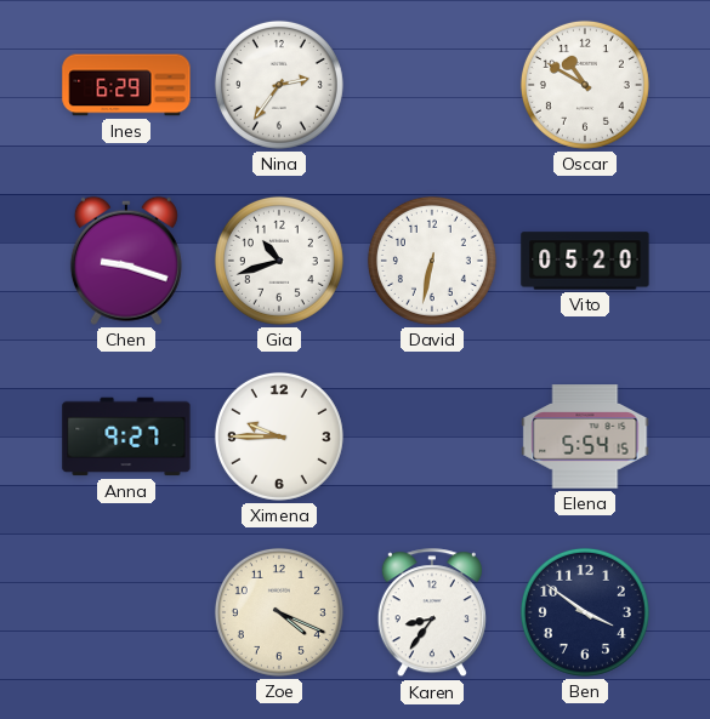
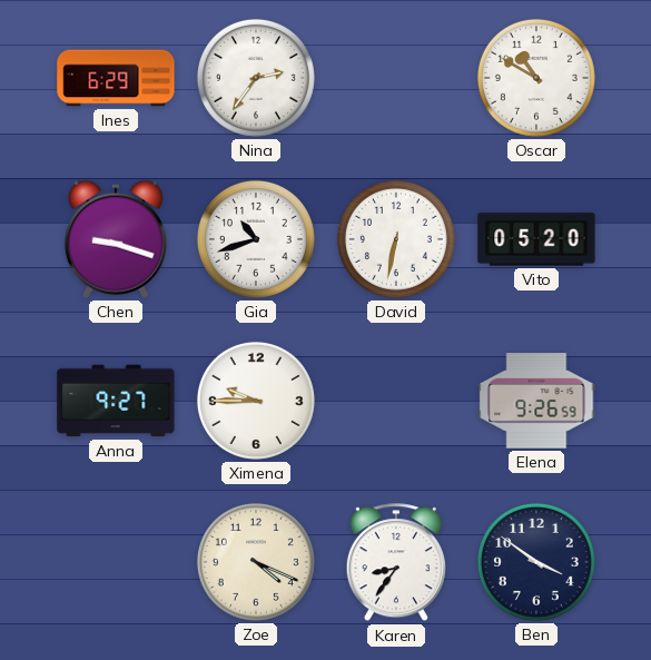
Elena: 5:54 -> 9:26 (536, 401)
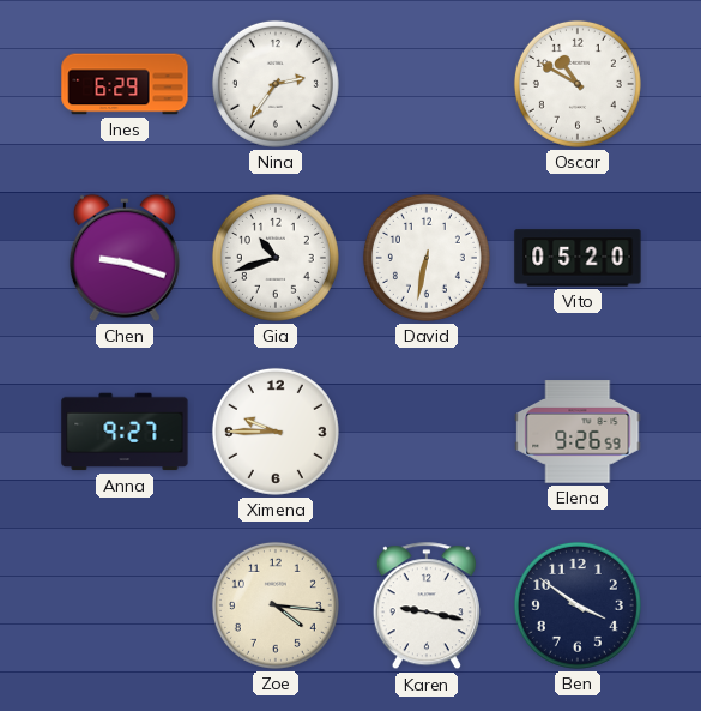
Zoe: 4:19 -> 4:16 (276, 605)
Karen: 8:36 -> 9:17 (427, 607)
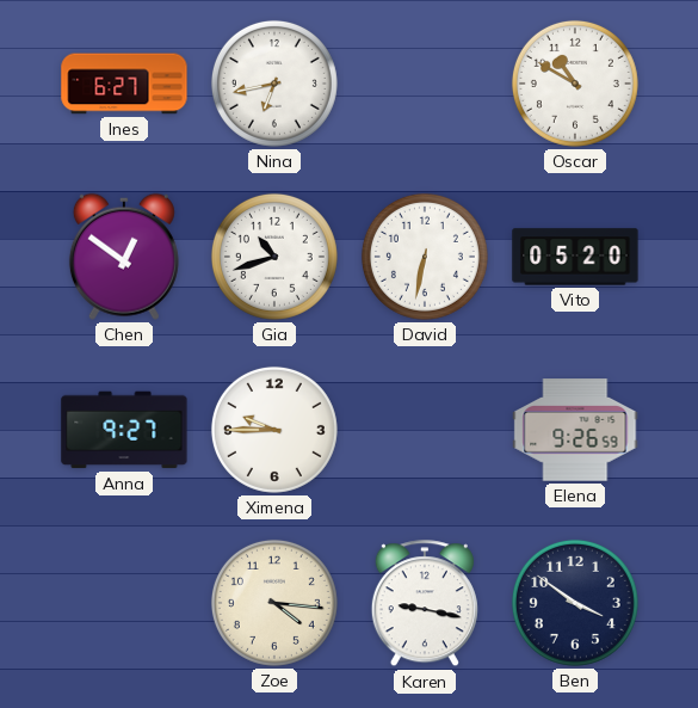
Ines: 6:29 -> 6:27 (124, 84)
Nina: 2:36 -> 6:43 (274, 84)
Chen: 9:18 -> 12:51 (124, 257)
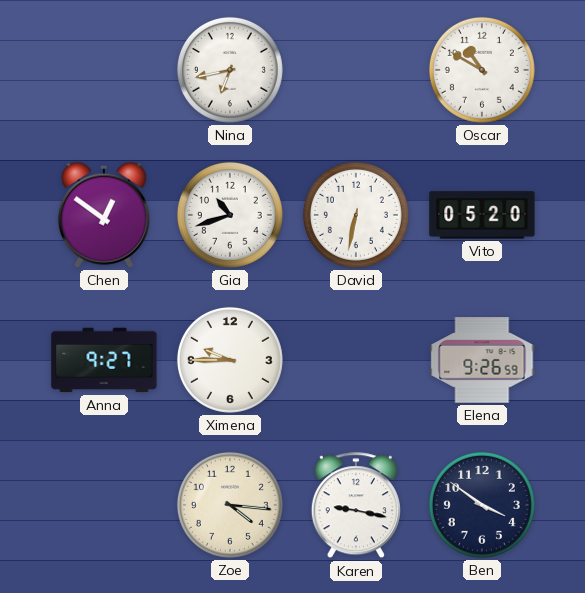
Ines: 6:27 -> none (124, 84)
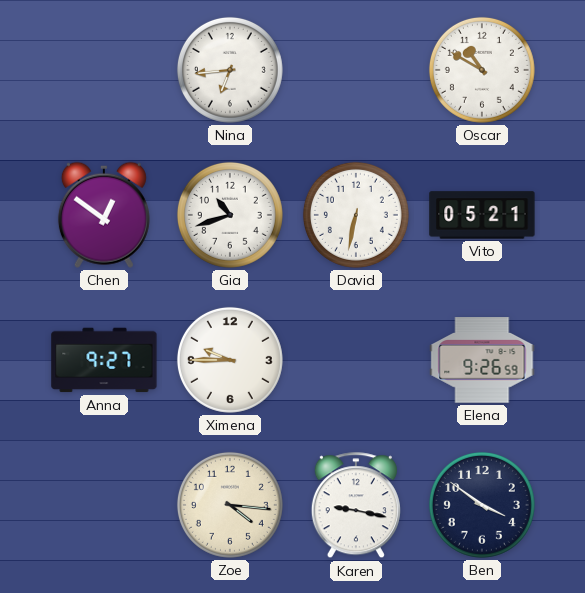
Nina: 6:43 -> 6:44 (230, 70)
Vito: 05:20 -> 05:21 (482, 215)
